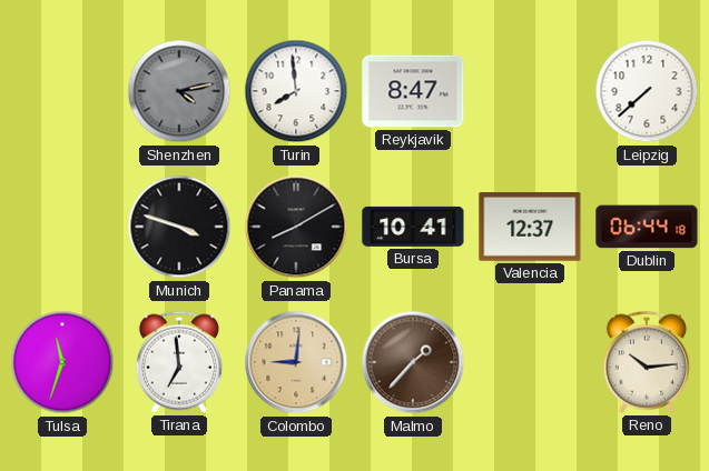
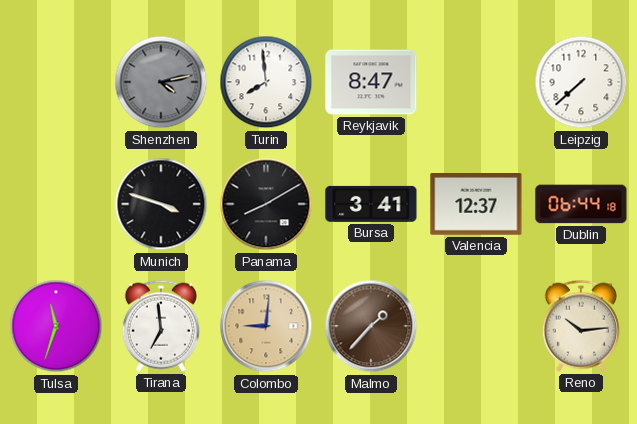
Bursa: 10:41 -> 3:41 (371, 204)
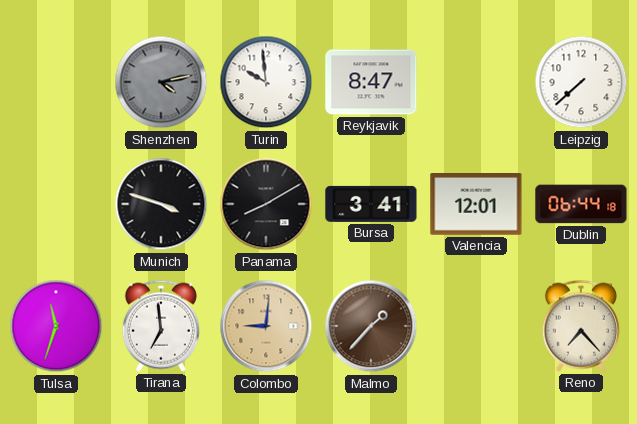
Turin: 7:59 -> 9:59 (266, 82)
Valencia: 12:37 -> 12:01 (476, 205)
Reno: 10:14 -> 7:23 (581, 326)
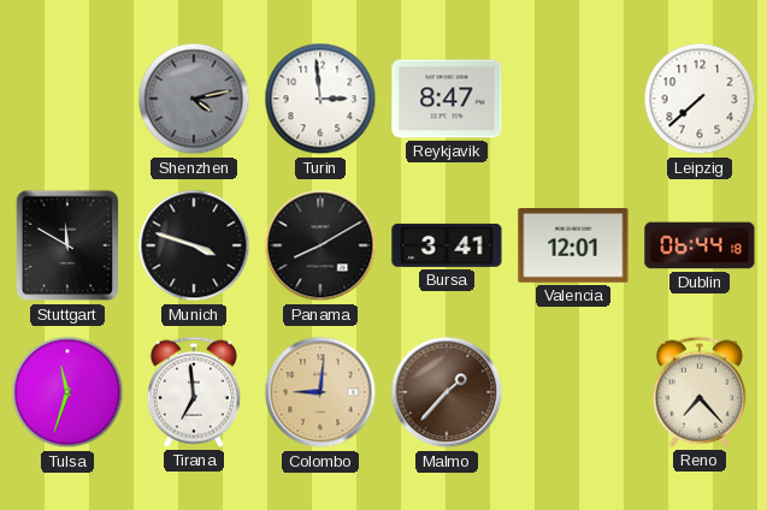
Turin: 9:59 -> 2:59 (320, 99)
Stuttgart: none -> 11:50 (67, 245)
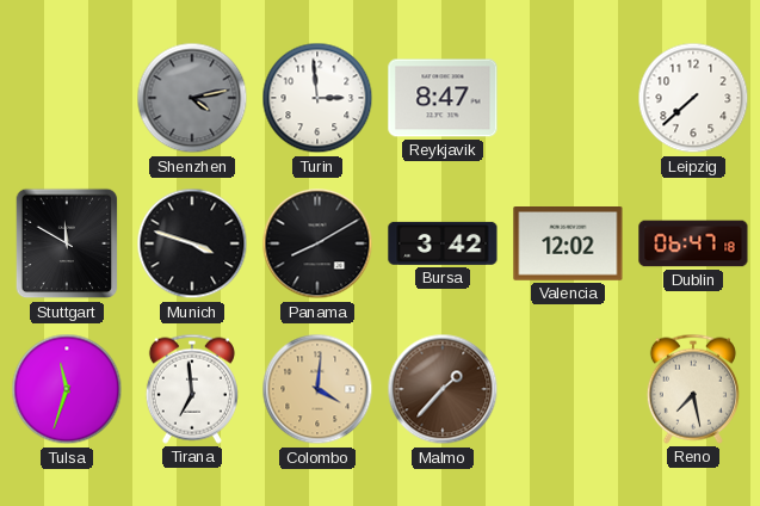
Bursa: 3:41 -> 3:42 (443, 243)
Valencia: 12:01 -> 12:02 (568, 245)
Dublin: 06:44 -> 06:47 (693, 243)
Colombo: 9:01 -> 4:01 (317, 389)
Reno: 7:23 -> 7:28 (693, 389)
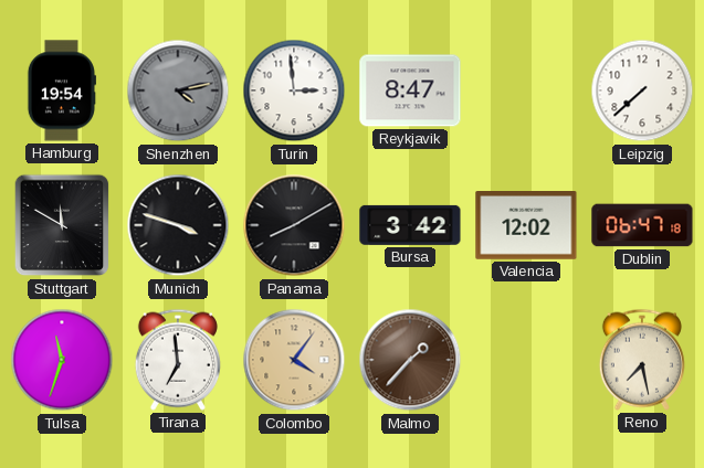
Hamburg: none -> 19:54 (61, 91)
Colombo: 4:01 -> 4:06 (294, 360)
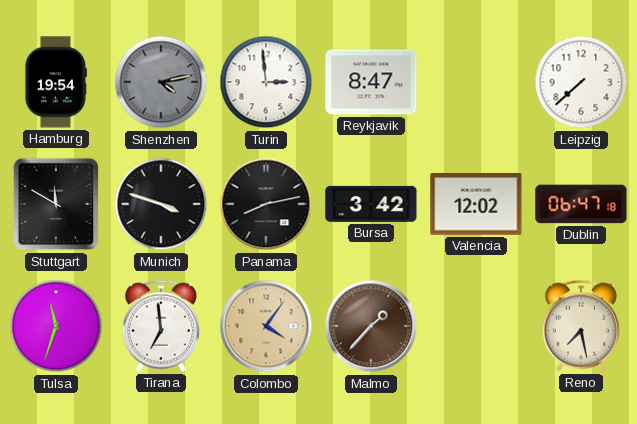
Panama: 8:10 -> 8:13 (266, 204)
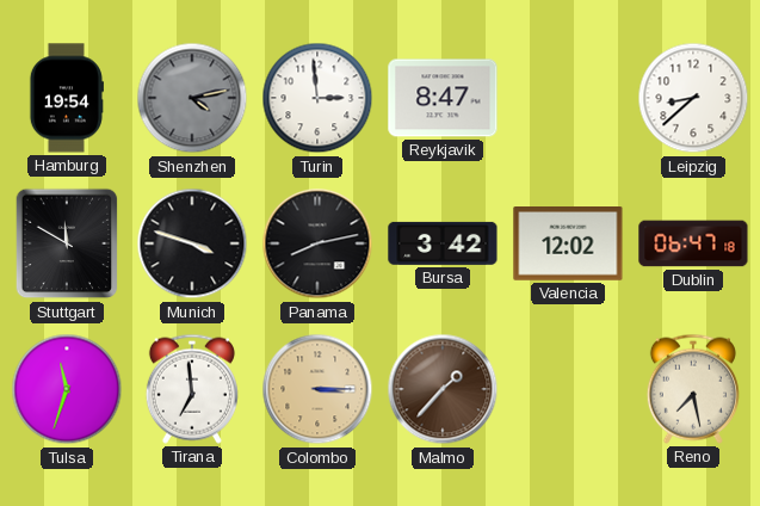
Leipzig: 7:38 -> 8:38 (693, 98)
Colombo: 4:06 -> 3:15 (317, 389)
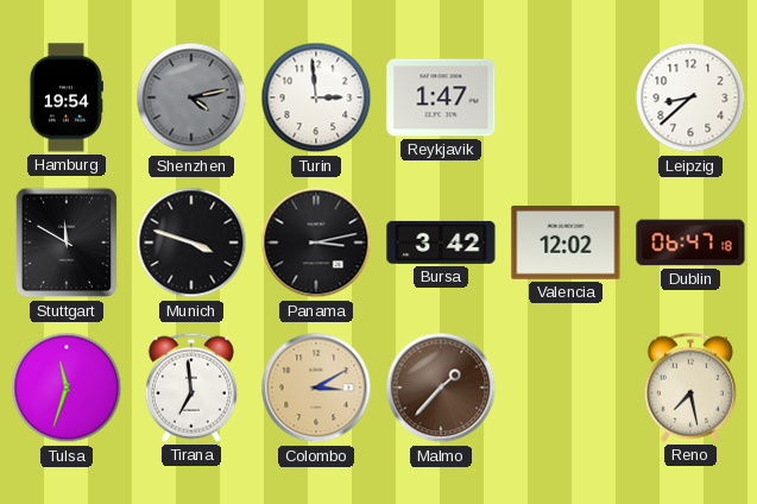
Reykjavik: 8:47 -> 1:47 (441, 97)
Panama: 8:13 -> 3:13 (316, 242)
Colombo: 3:15 -> 3:10 (316, 388)
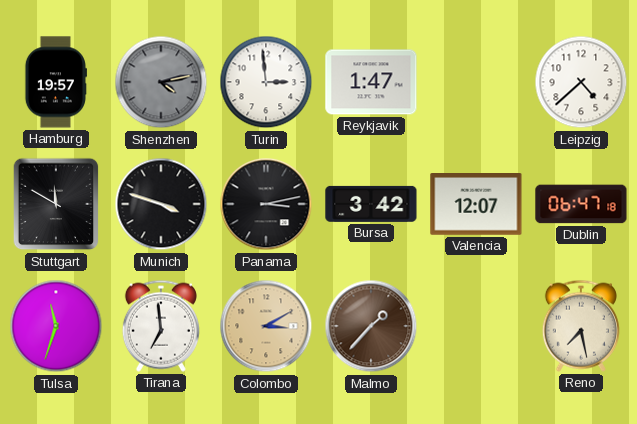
Hamburg: 19:54 -> 19:57 (55, 82)
Leipzig: 8:38 -> 4:38 (581, 82)
Valencia: 12:02 -> 12:07 (476, 205)
